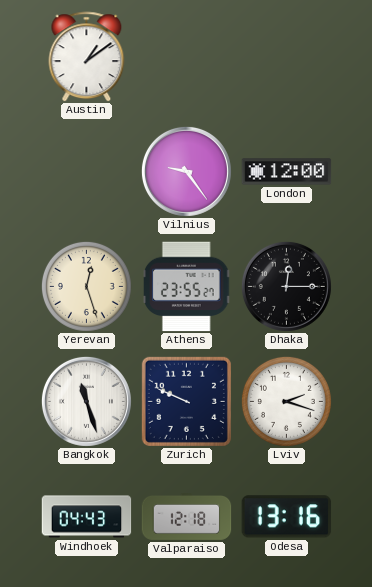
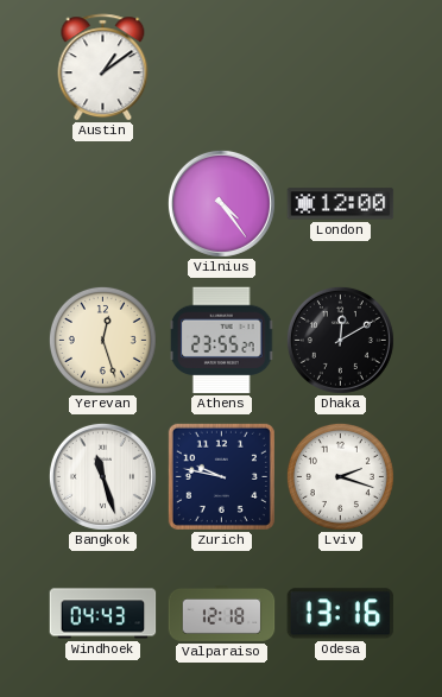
Vilnius: 9:24 -> 4:24 (221, 203)
Dhaka: 12:15 -> 12:10 (340, 340)
Zurich: 9:49 -> 9:47 (221, 476)
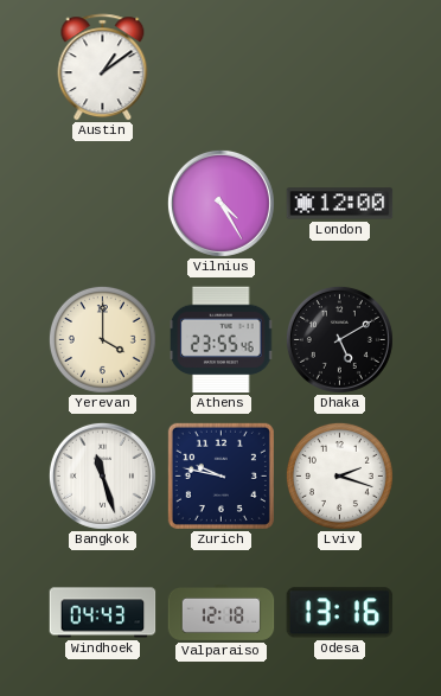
Vilnius: 4:24 -> 4:25 (220, 203)
Yerevan: 12:27 -> 4:00 (102, 339)
Athens: 23:55:27 -> 23:55:46 (222, 340)
Dhaka: 12:10 -> 5:10 (339, 339)
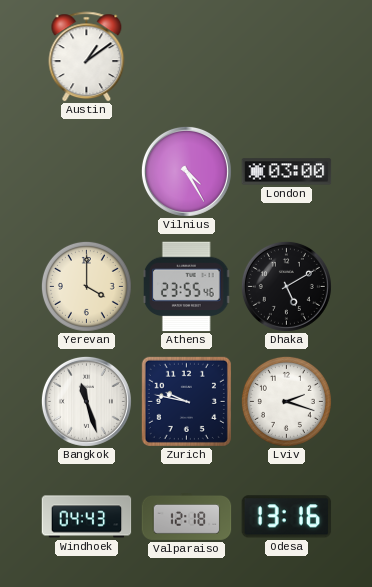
London: 12:00 -> 03:00 (287, 172)
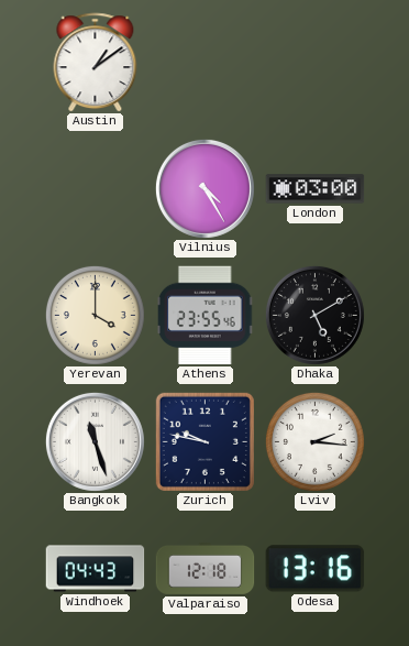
Lviv: 2:18 -> 2:16 (314, 441)
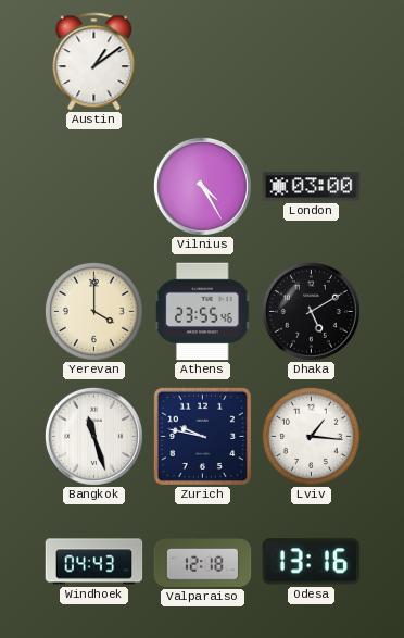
Lviv: 2:16 -> 1:16 (311, 436)
